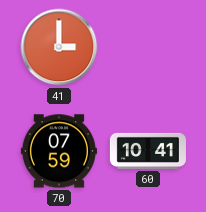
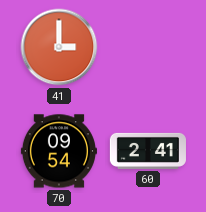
70: 07:59 -> 09:54 (59, 151)
60: 10:41 -> 2:41 (148, 151)
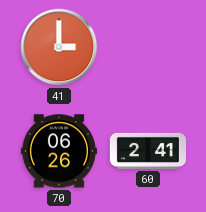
70: 09:54 -> 06:26 (59, 151)
